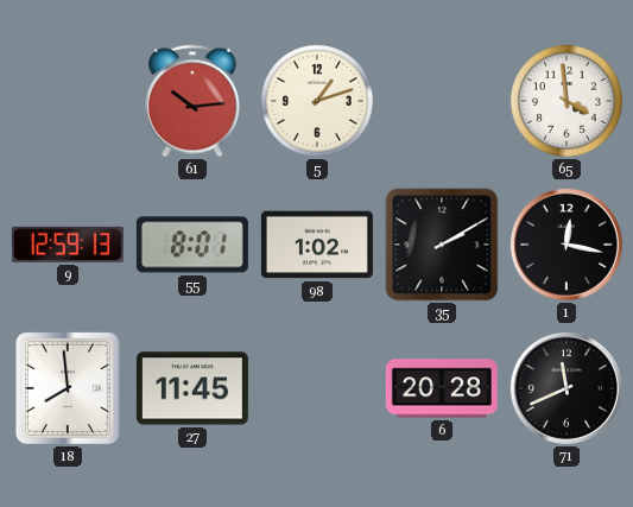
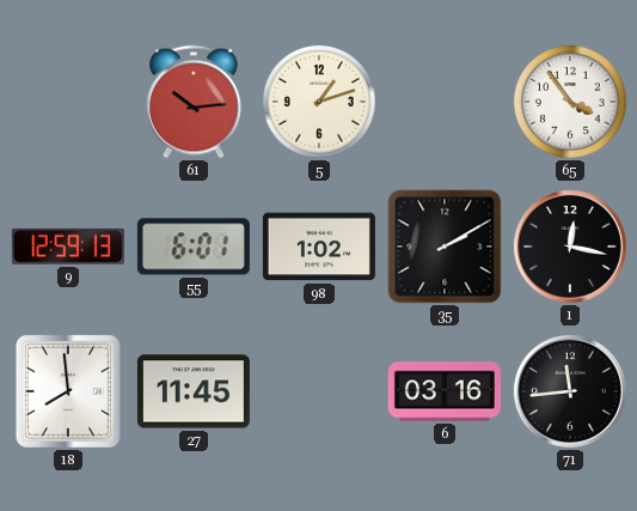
65: 3:59 -> 3:54 (570, 102)
55: 8:01 -> 6:01 (194, 247)
6: 20:28 -> 03:16 (445, 391)
71: 11:41 -> 11:44 (570, 391)
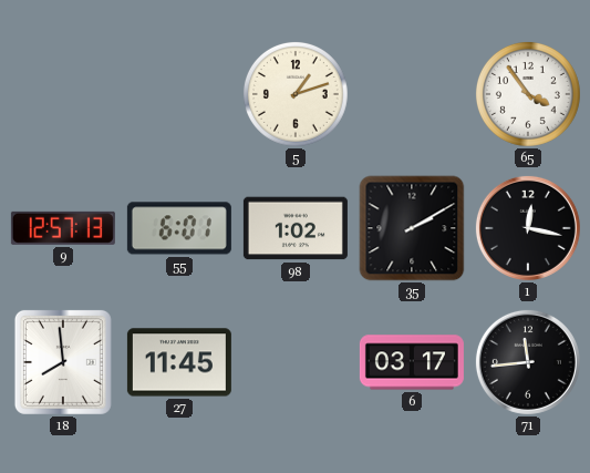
61: 10:14 -> none (194, 102)
9: 12:59 -> 12:57 (63, 228)
6: 03:16 -> 03:17 (412, 362)
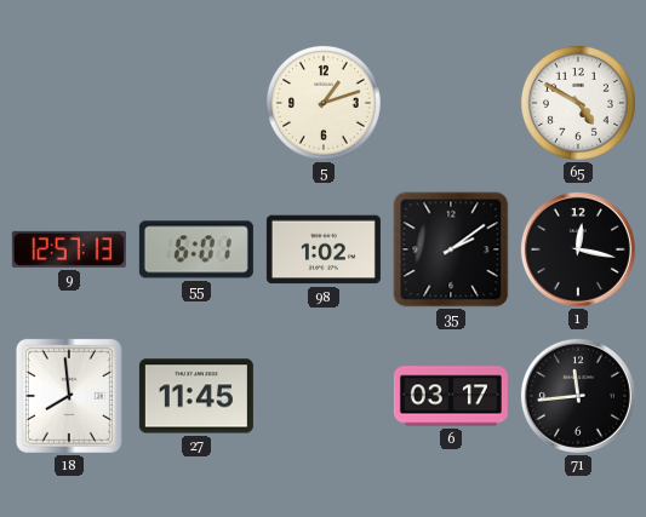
65: 3:54 -> 4:50 (578, 103)
35: 2:10 -> 2:09 (451, 249)
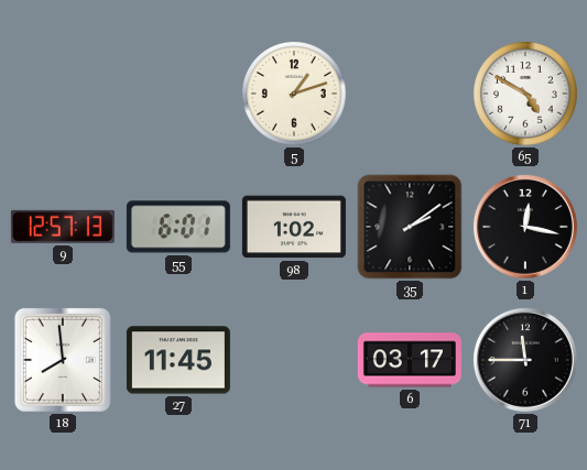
71: 11:44 -> 11:45 (525, 360)
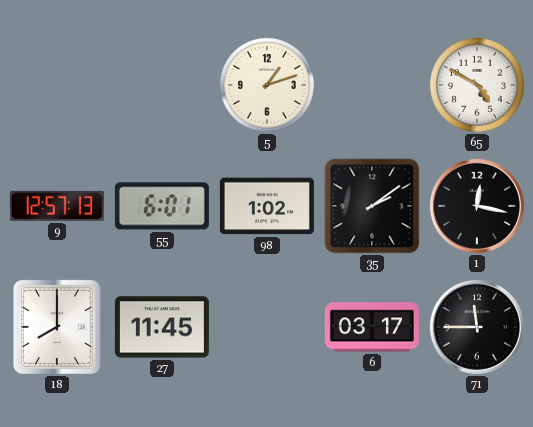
18: 7:59 -> 8:00 (57, 327)
